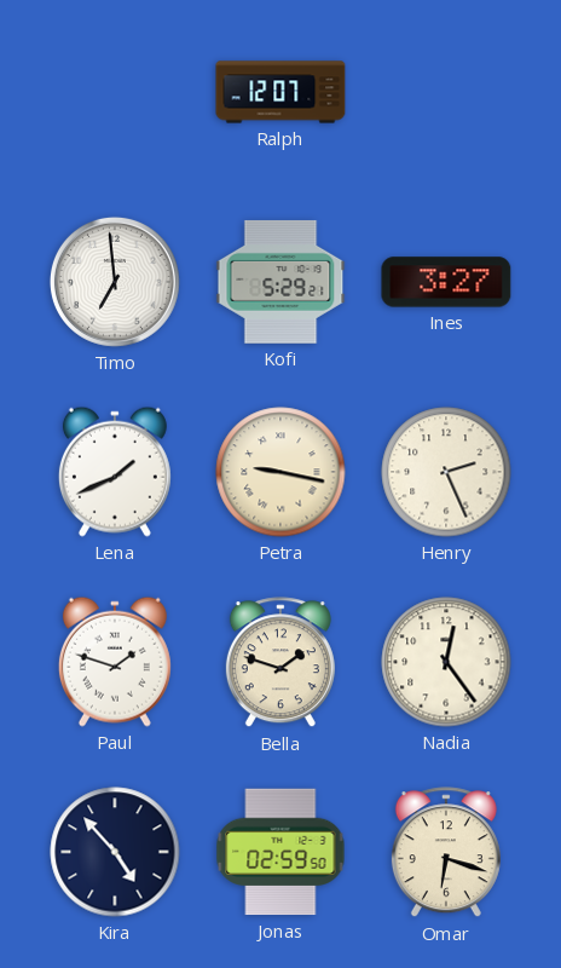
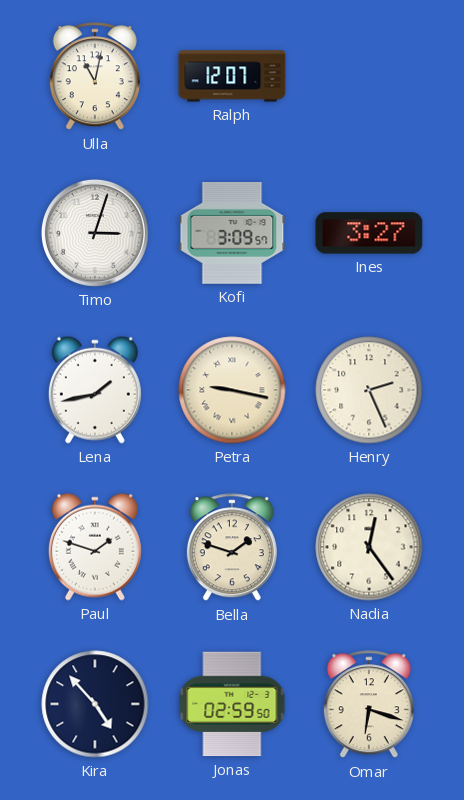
Ulla: none -> 11:02 (95, 77)
Timo: 6:59 -> 3:03 (95, 233)
Kofi: 5:29 -> 3:09 (232, 233)
Lena: 1:41 -> 1:43 (95, 390)
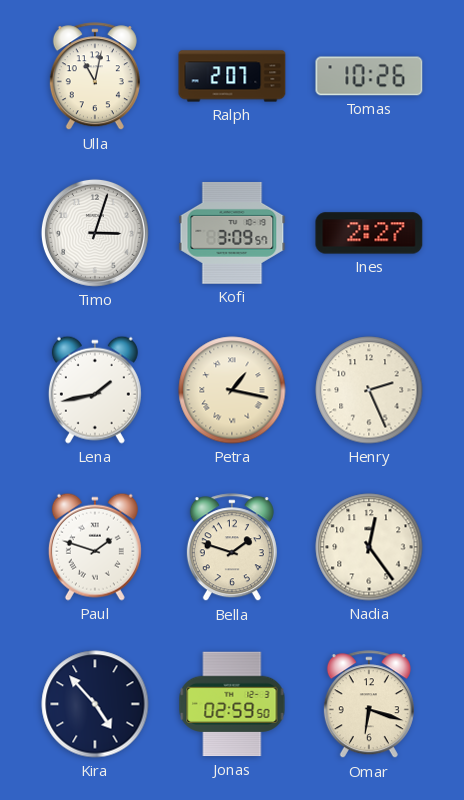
Ralph: 12:07 -> 2:07 (232, 76)
Tomas: none -> 10:26 (369, 76)
Ines: 3:27 -> 2:27 (369, 233)
Petra: 9:17 -> 1:17 (232, 390)
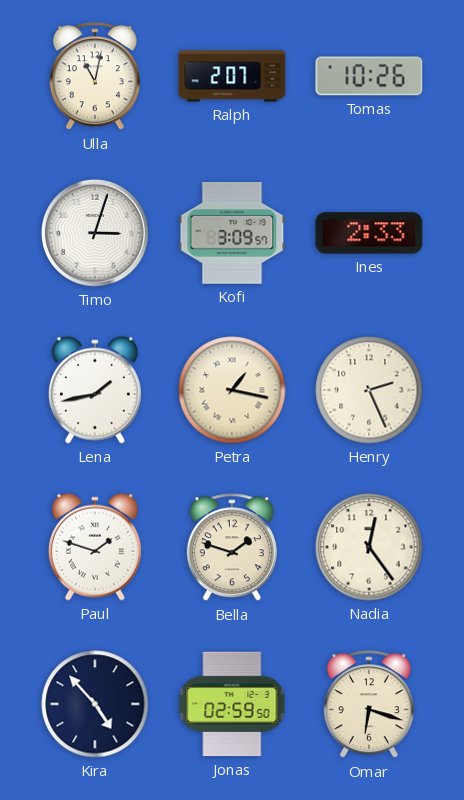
Ines: 2:27 -> 2:33 (369, 233)
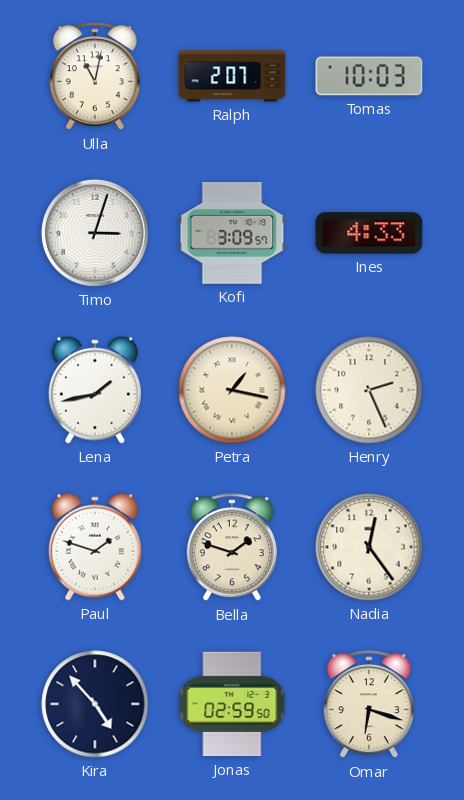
Tomas: 10:26 -> 10:03 (369, 76)
Ines: 2:33 -> 4:33 (369, 233)
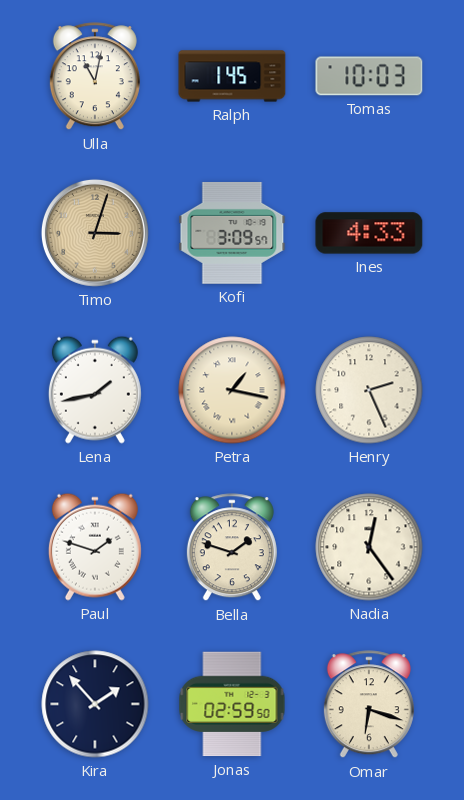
Ralph: 2:07 -> 1:45 (232, 76)
Timo dial: white -> champagne (95, 233)
Kira: 4:53 -> 1:53 (95, 704)
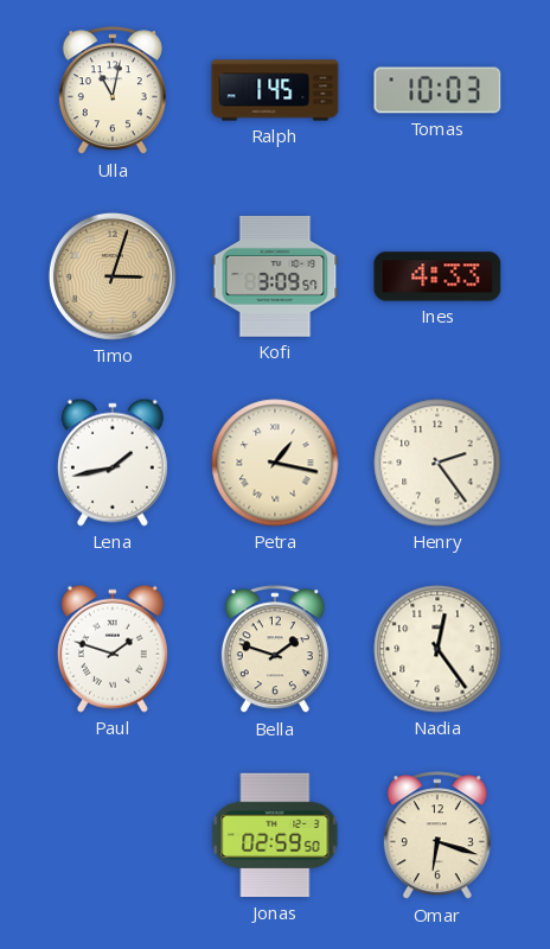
Henry: 2:26 -> 2:24 (437, 463)
Kira: 1:53 -> none (95, 704)
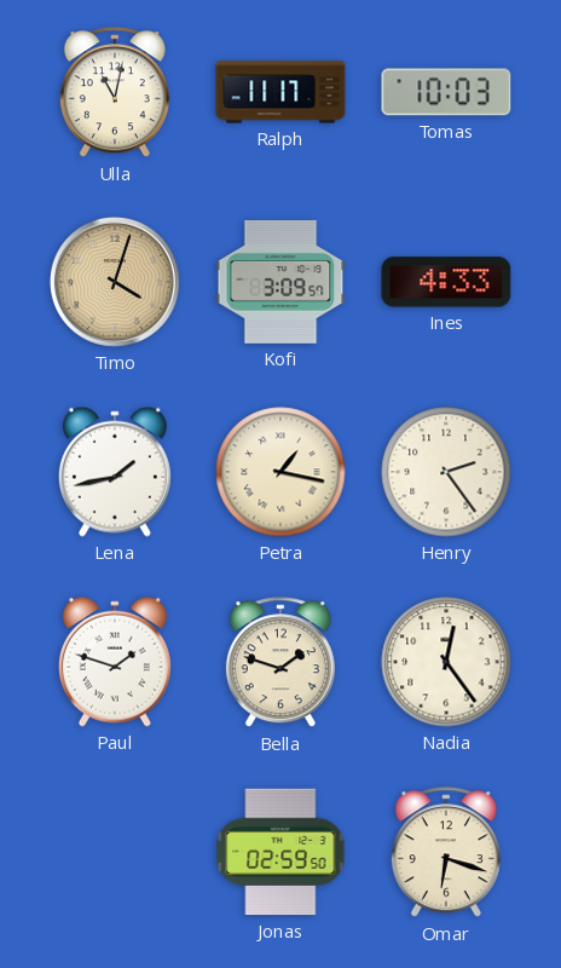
Ralph: 1:45 -> 11:17 (280, 92)
Timo: 3:03 -> 4:03 (115, 282)
